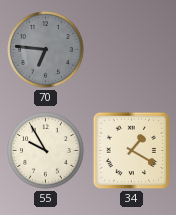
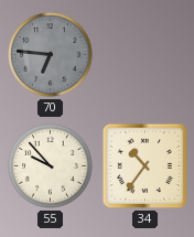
55: 9:55 -> 9:53 (51, 166)
34: 1:20 -> 10:36 (145, 166)
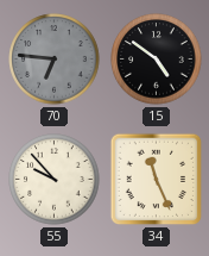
15: none -> 4:51 (157, 60)
34: 10:36 -> 11:26 (157, 180)
